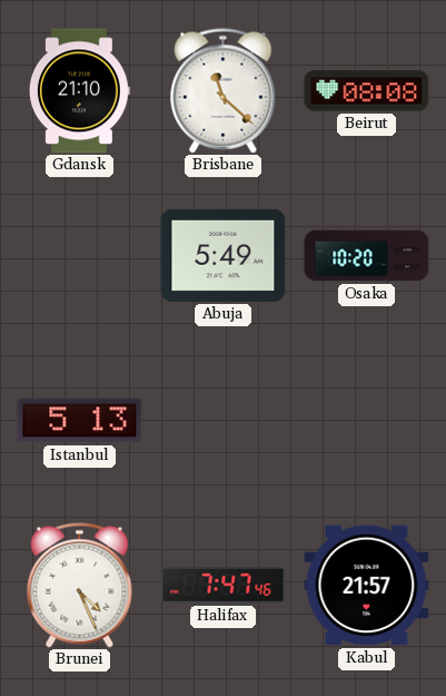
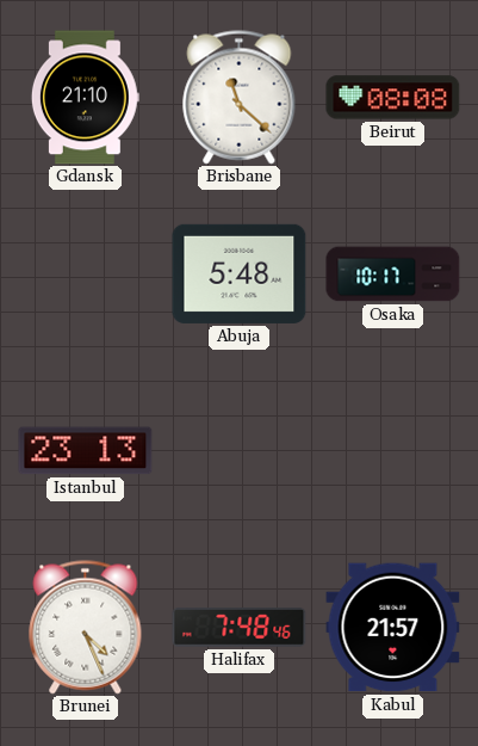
Abuja: 5:49 -> 5:48 (240, 273)
Osaka: 10:20 -> 10:17 (393, 275)
Istanbul: 5:13 -> 23:13 (86, 451)
Halifax: 7:47 -> 7:48 (240, 628)
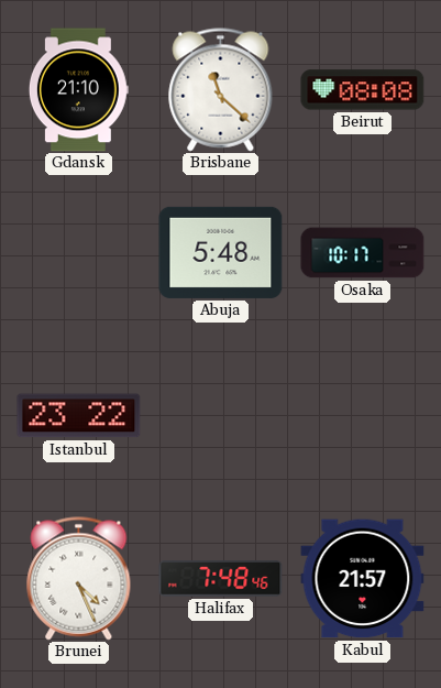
Istanbul: 23:13 -> 23:22 (79, 416)
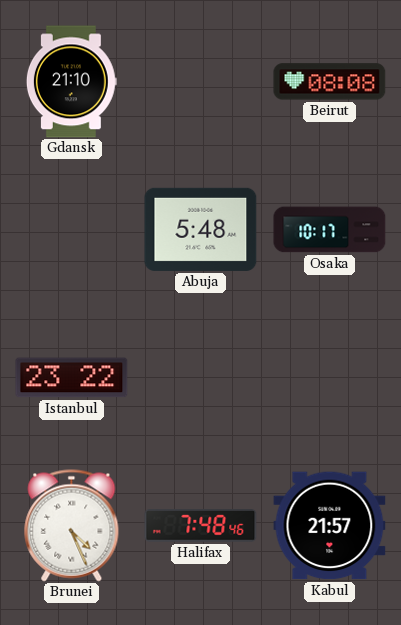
Brisbane: 11:22 -> none (221, 90)
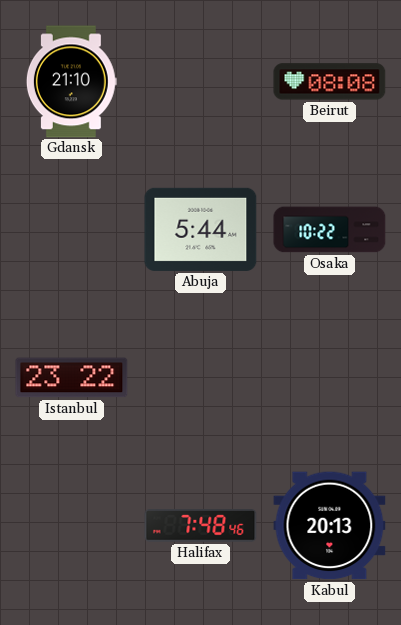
Abuja: 5:48 -> 5:44 (201, 229)
Osaka: 10:17 -> 10:22 (330, 230)
Brunei: 4:26 -> none (72, 526)
Kabul: 21:57 -> 20:13 (330, 526)
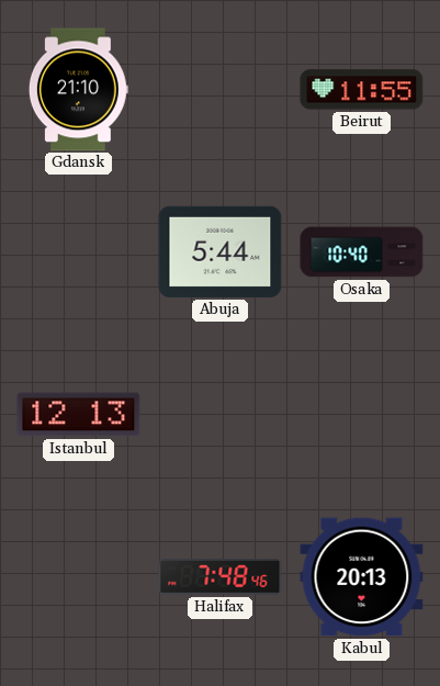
Beirut: 08:08 -> 11:55 (362, 90)
Osaka: 10:22 -> 10:40 (362, 252)
Istanbul: 23:22 -> 12:13 (79, 415)
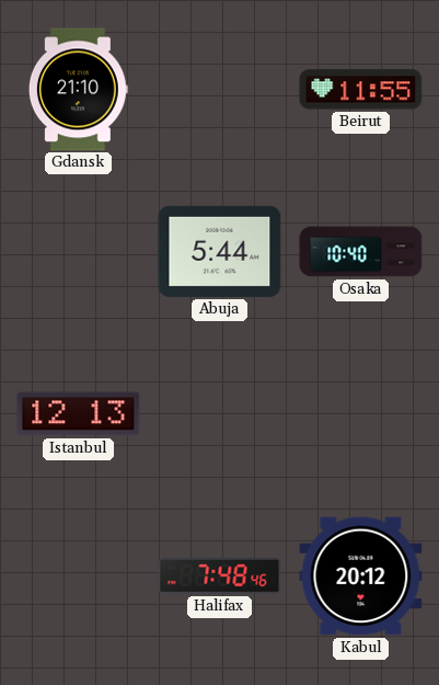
Kabul: 20:13 -> 20:12 (361, 576)
